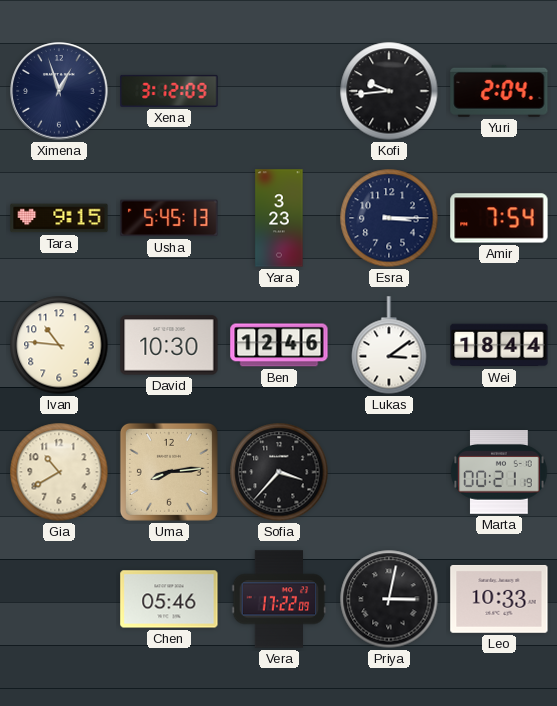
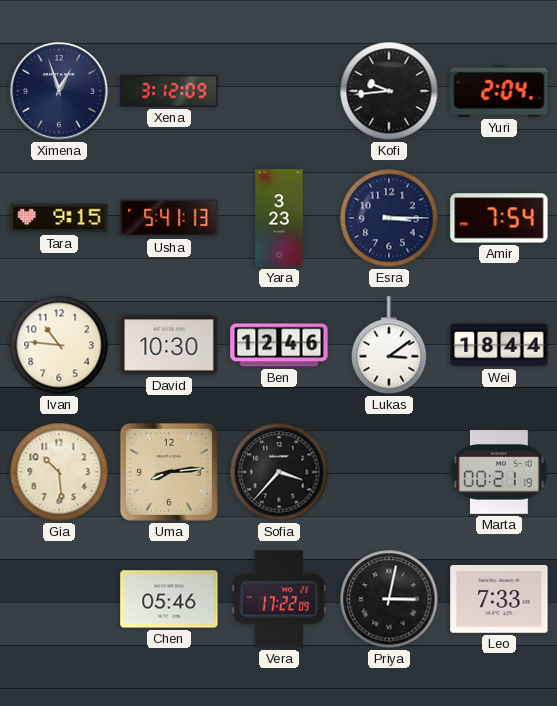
Usha: 5:45 -> 5:41 (169, 218)
Gia: 10:40 -> 10:29 (59, 472)
Leo: 10:33 -> 7:33 (499, 599)
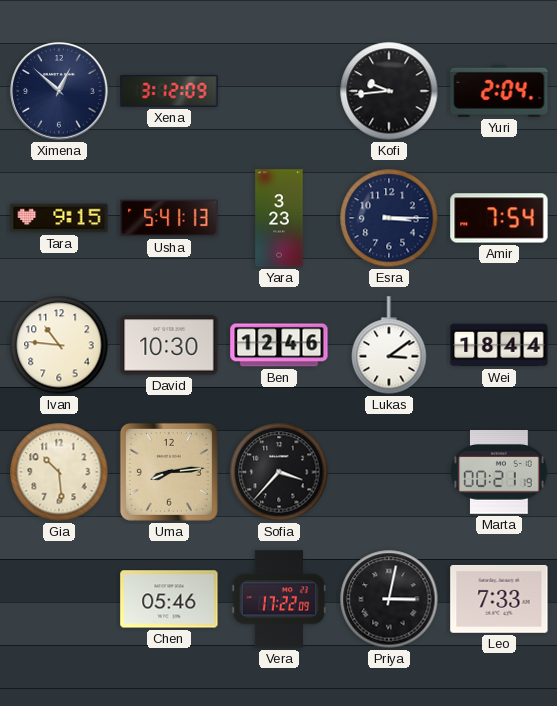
Ximena: 12:57 -> 12:52 (59, 91)
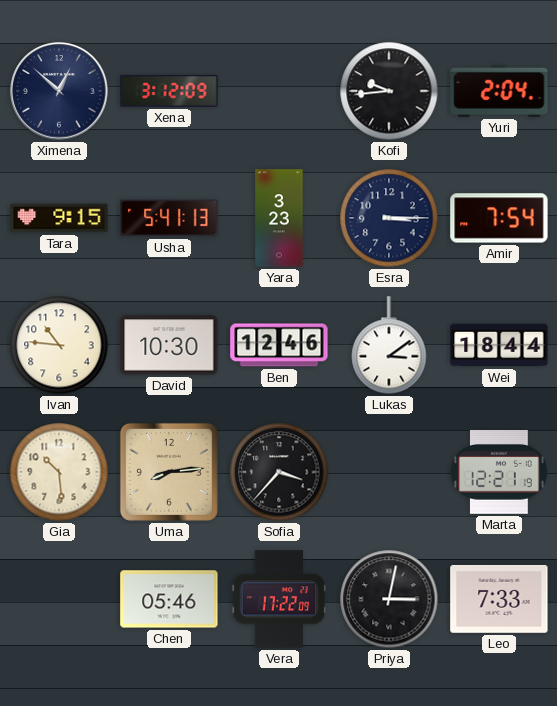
Marta: 00:21 -> 12:21 (499, 473)
